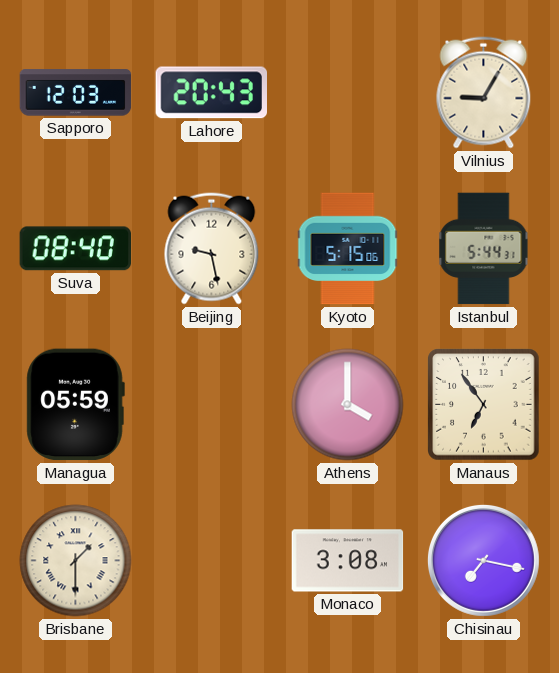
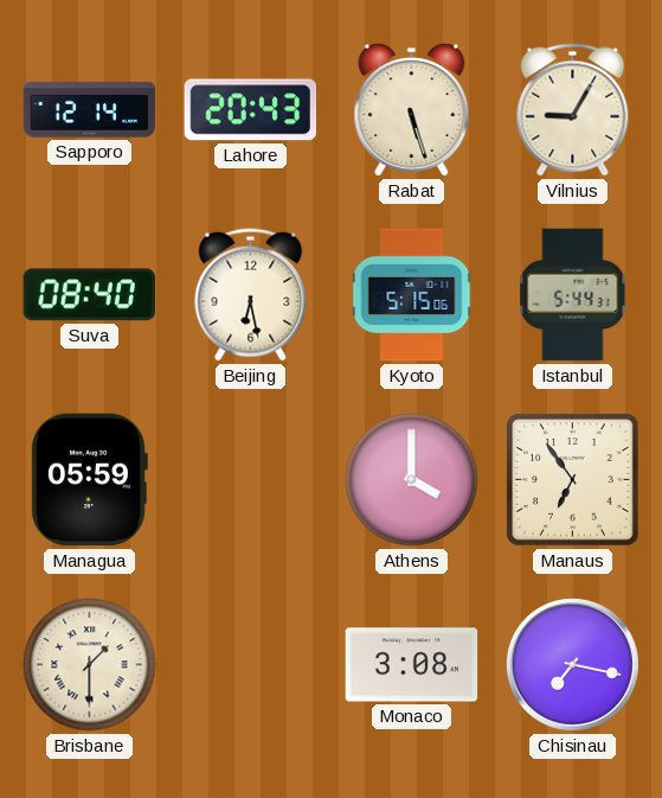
Sapporo: 12:03 -> 12:14 (90, 110)
Rabat: none -> 5:27 (412, 110)
Beijing: 9:28 -> 6:28 (251, 295)
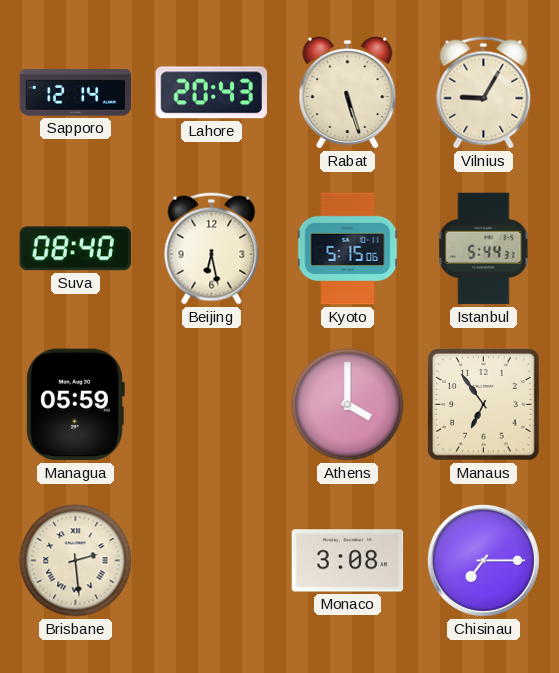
Brisbane: 1:30 -> 2:29 (76, 561)
Chisinau: 7:17 -> 7:15 (483, 560)
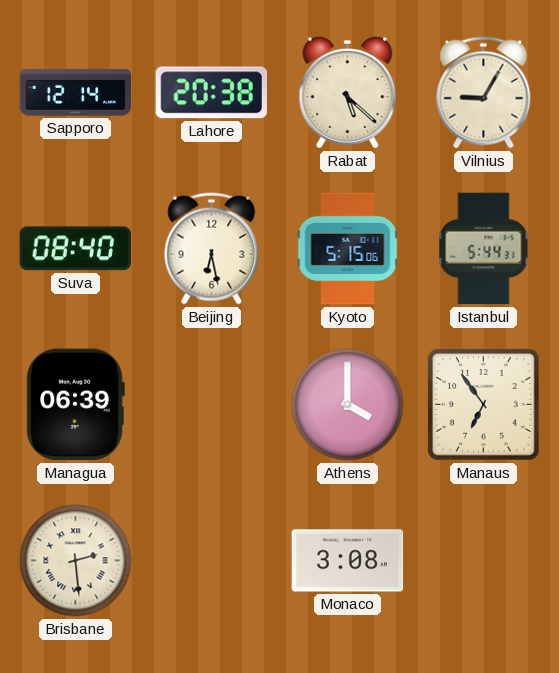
Lahore: 20:43 -> 20:38 (211, 93)
Rabat: 5:27 -> 5:22 (348, 93)
Managua: 05:59 -> 06:39 (75, 405)
Chisinau: 7:15 -> none (483, 560)
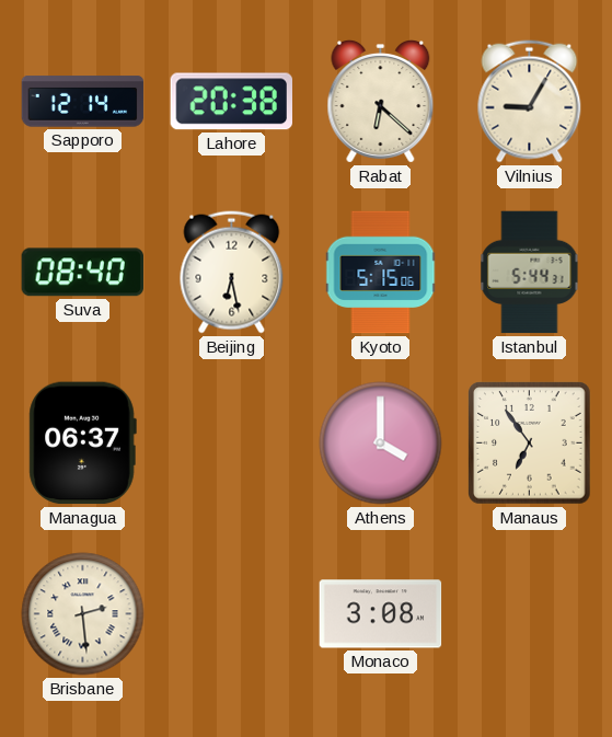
Rabat: 5:22 -> 6:22 (381, 102)
Managua: 06:39 -> 06:37 (82, 444)
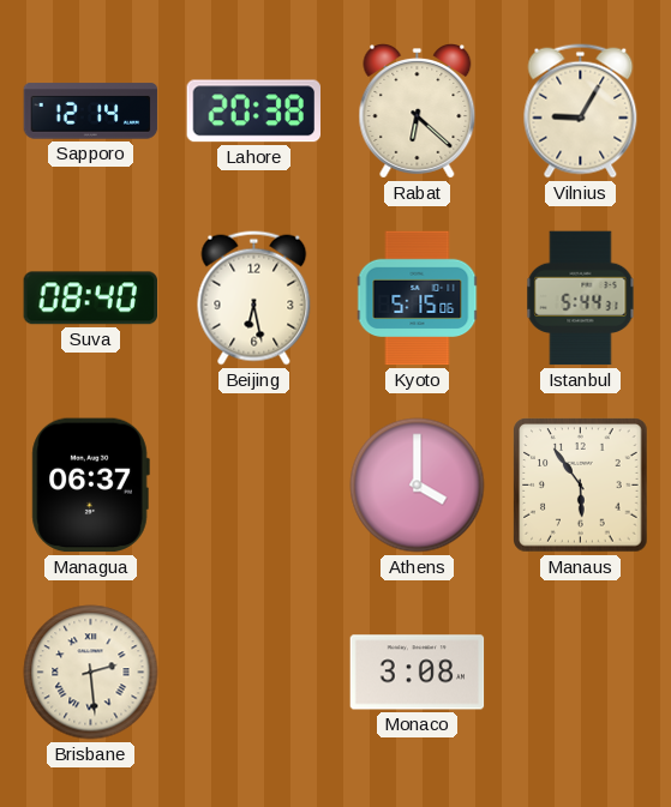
Manaus: 6:54 -> 5:54 (581, 486)
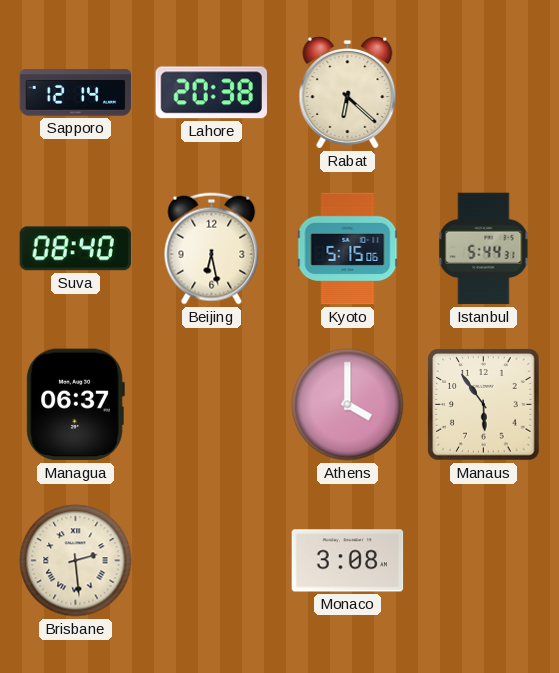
Vilnius: 9:05 -> none (581, 112)
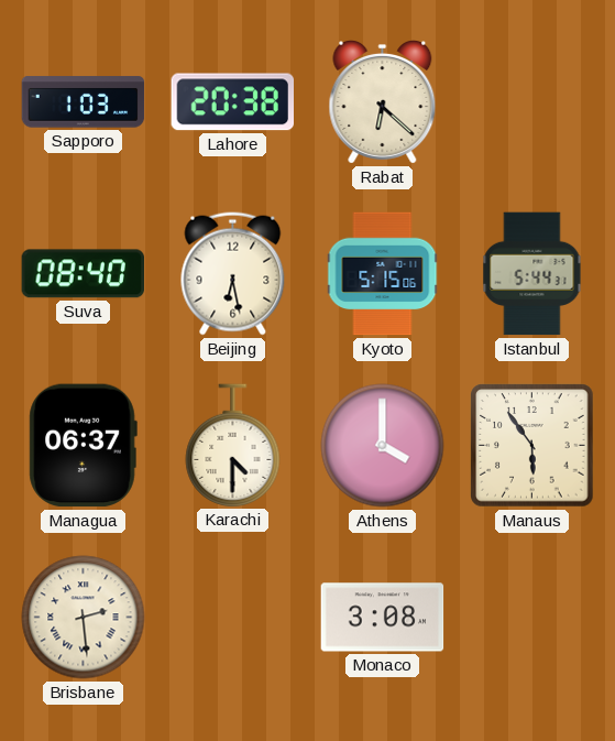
Sapporo: 12:14 -> 1:03 (84, 102)
Karachi: none -> 4:30 (233, 445)
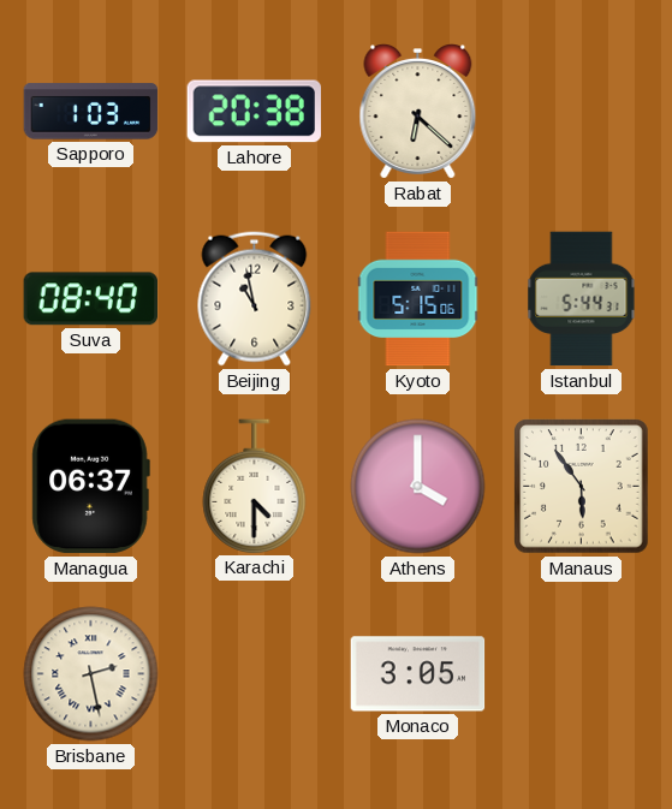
Beijing: 6:28 -> 10:58 (255, 299)
Brisbane: 2:29 -> 2:28 (91, 674)
Monaco: 3:08 -> 3:05 (418, 674)
